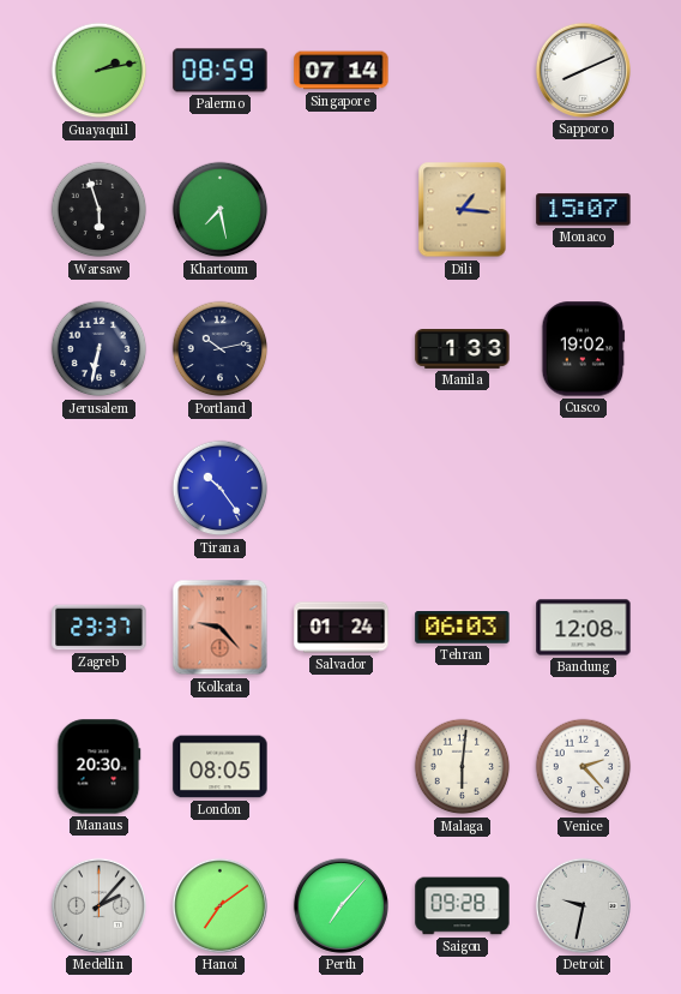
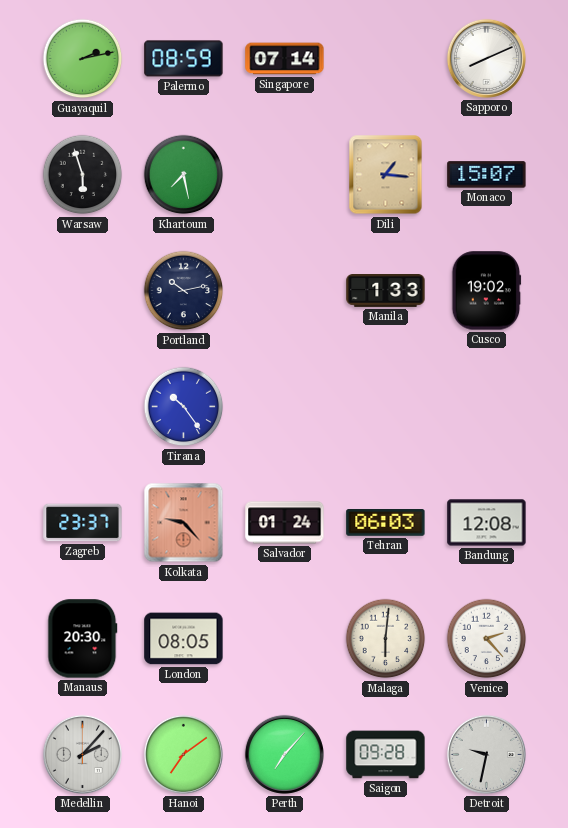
Jerusalem: 6:32 -> none (100, 349)
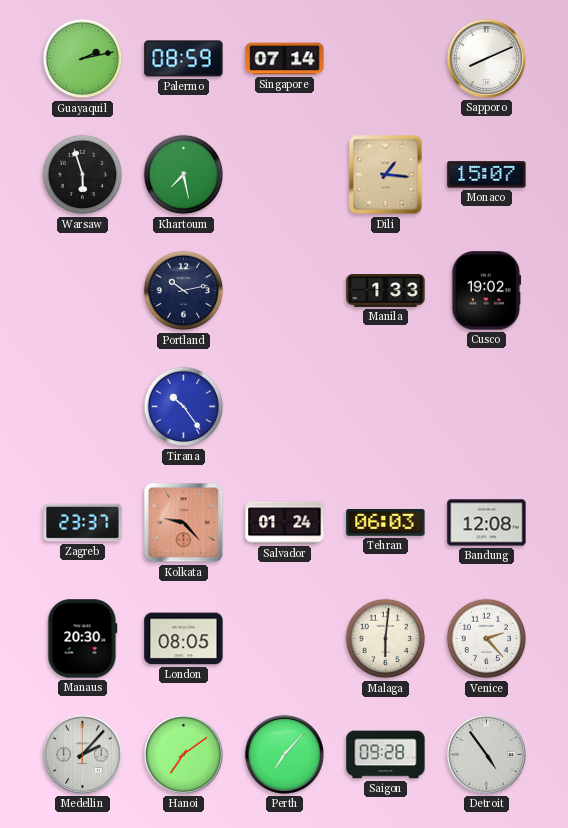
Detroit: 9:32 -> 4:54 (486, 754)
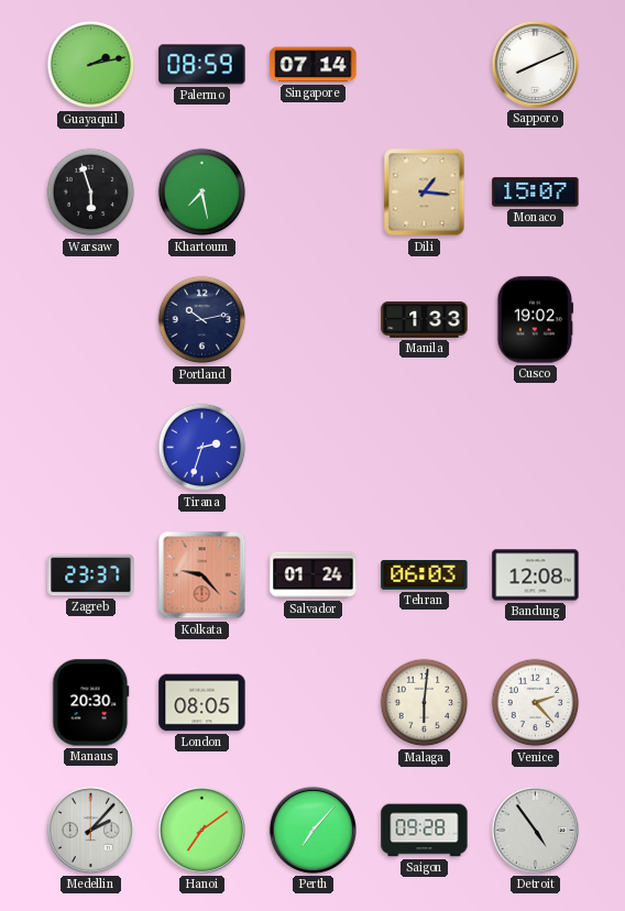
Tirana: 10:24 -> 2:33 (202, 448)
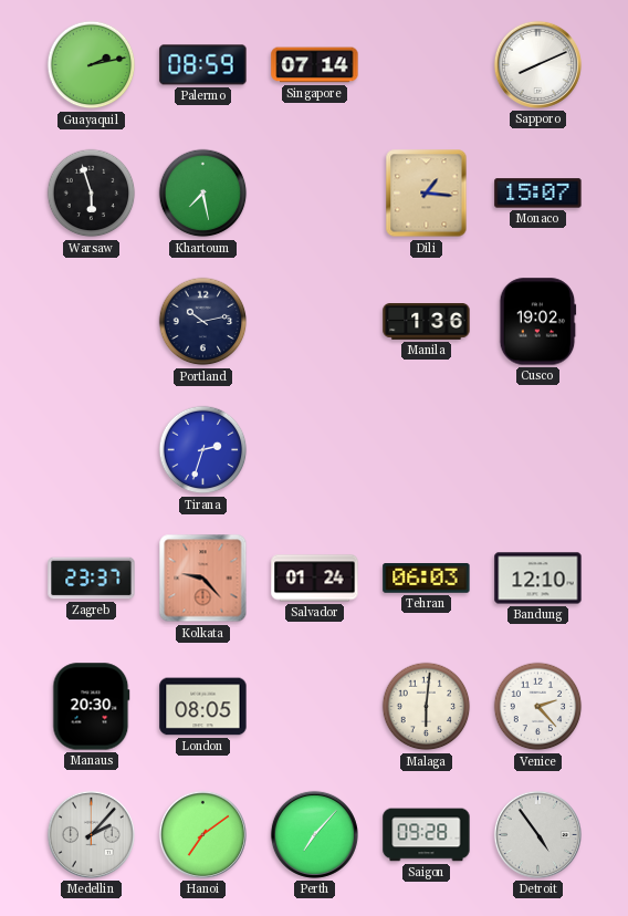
Manila: 1:33 -> 1:36 (427, 322)
Bandung: 12:08 -> 12:10 (538, 579)
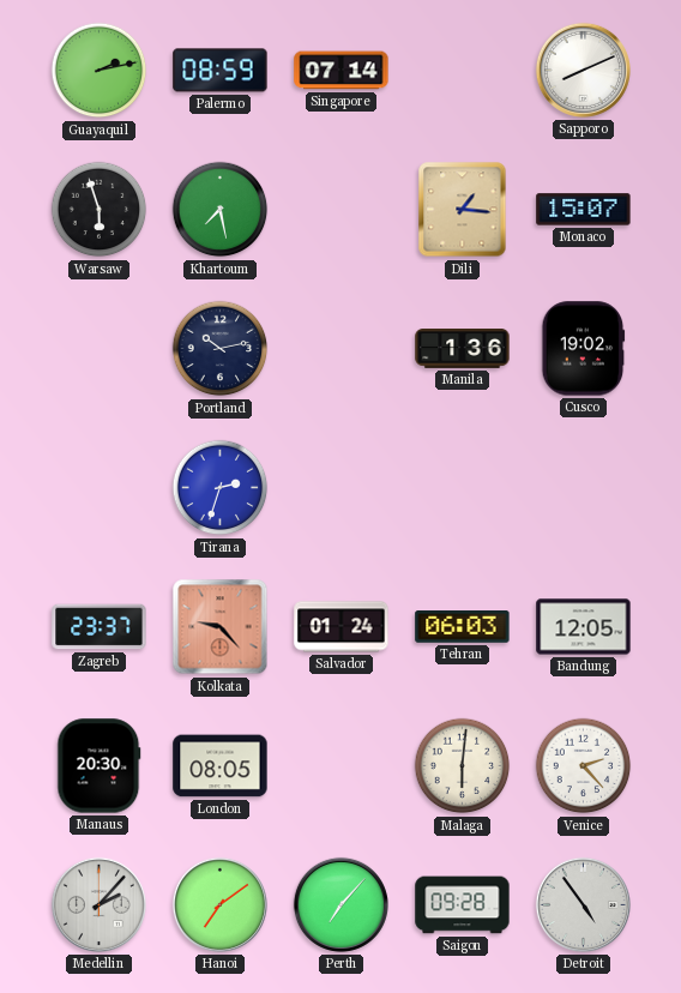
Bandung: 12:10 -> 12:05 (584, 627)
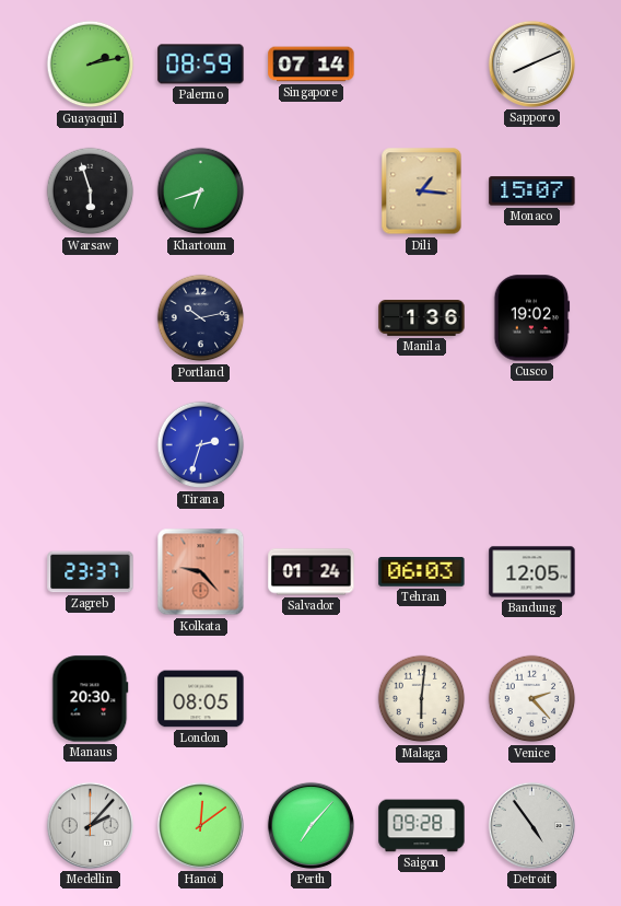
Khartoum: 7:28 -> 6:42 (201, 191)
Hanoi: 7:09 -> 12:09 (200, 825)
